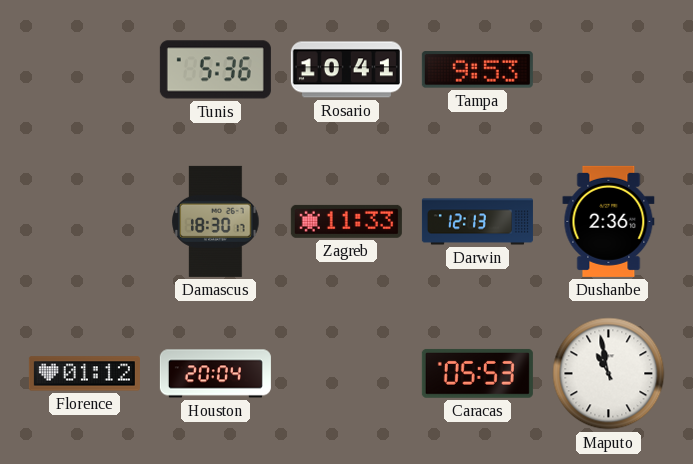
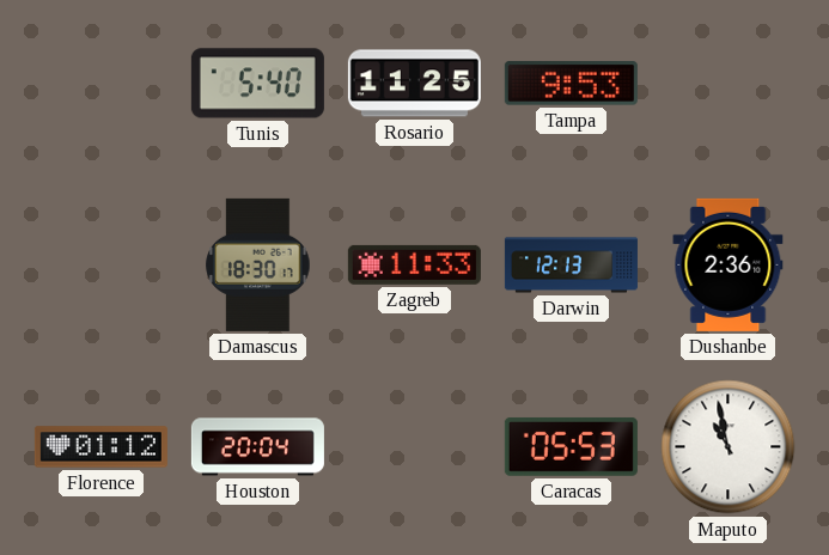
Tunis: 5:36 -> 5:40 (257, 84)
Rosario: 10:41 -> 11:25 (414, 84)
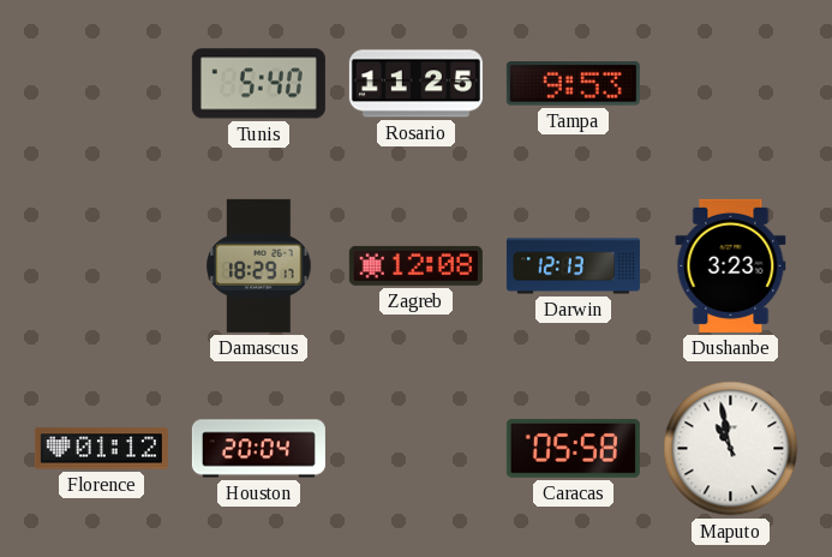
Damascus: 18:30 -> 18:29 (259, 265)
Zagreb: 11:33 -> 12:08 (415, 265)
Dushanbe: 2:36 -> 3:23 (731, 265)
Caracas: 05:53 -> 05:58 (573, 448)
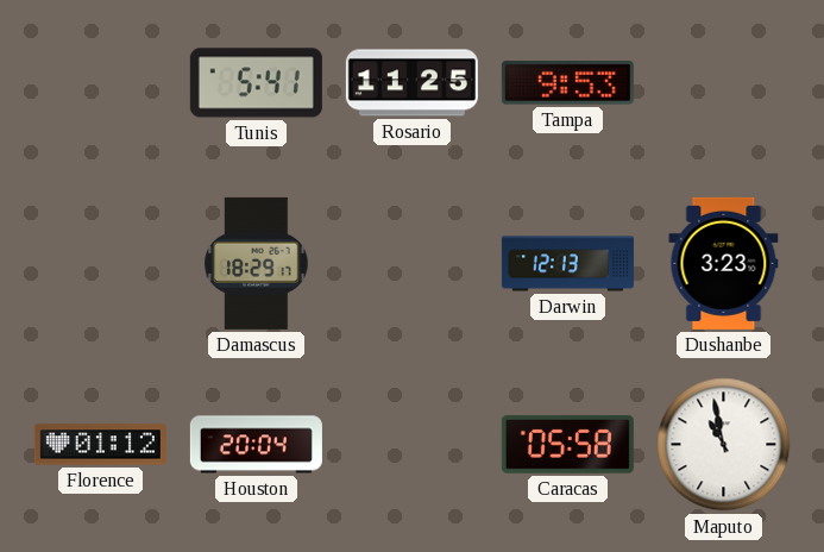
Tunis: 5:40 -> 5:41 (256, 83)
Zagreb: 12:08 -> none (415, 265)
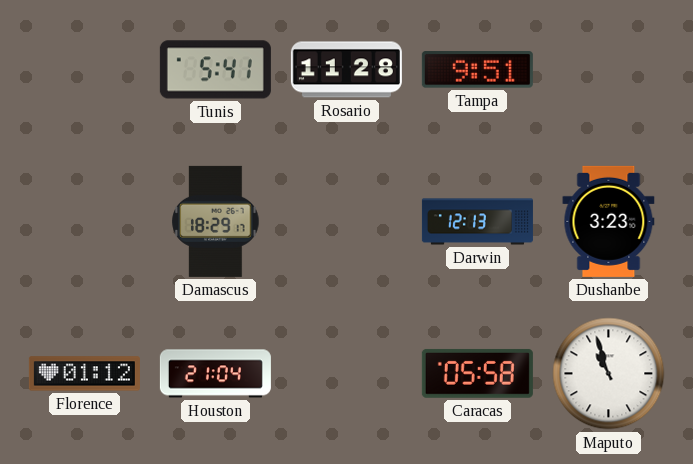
Rosario: 11:25 -> 11:28 (346, 70)
Tampa: 9:53 -> 9:51 (477, 70)
Houston: 20:04 -> 21:04 (215, 374)
Maputo: 10:58 -> 10:57 (609, 374)
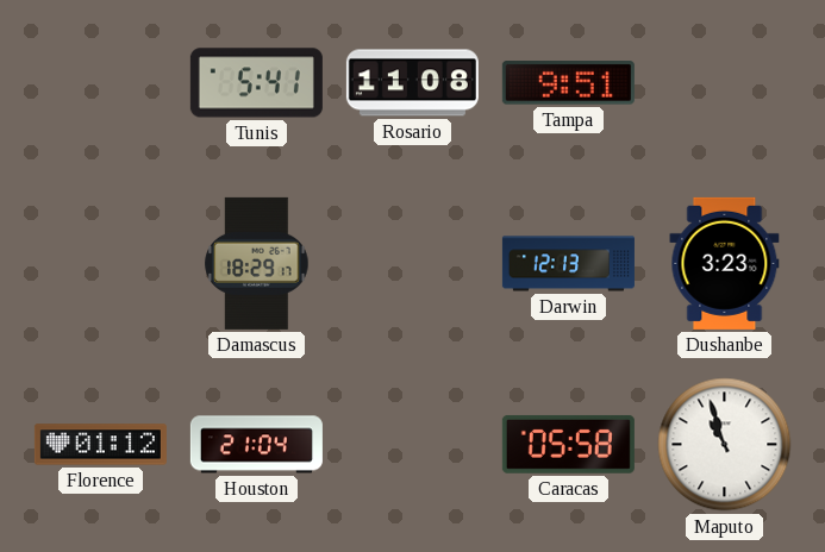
Rosario: 11:28 -> 11:08 (412, 83)
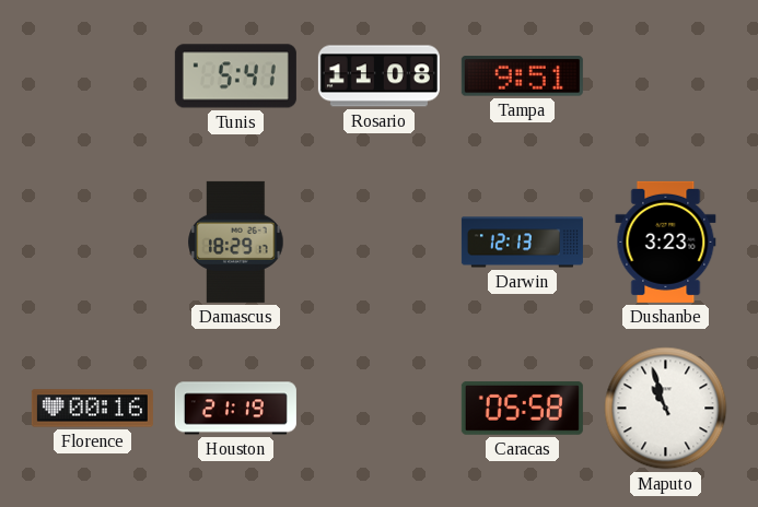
Florence: 01:12 -> 00:16 (92, 409)
Houston: 21:04 -> 21:19 (235, 409)
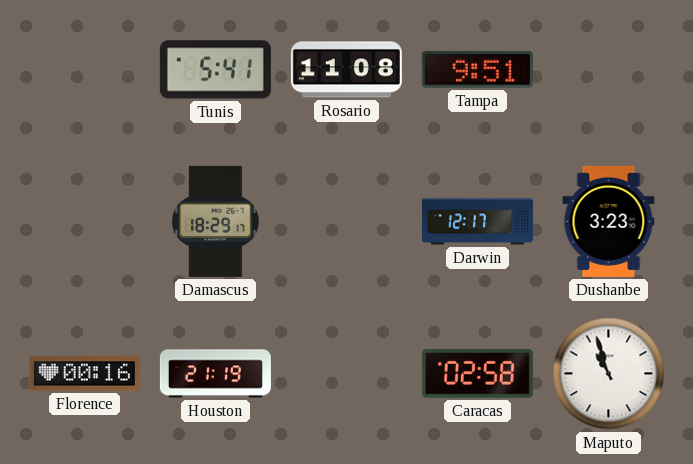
Darwin: 12:13 -> 12:17 (477, 222)
Caracas: 05:58 -> 02:58 (477, 373)
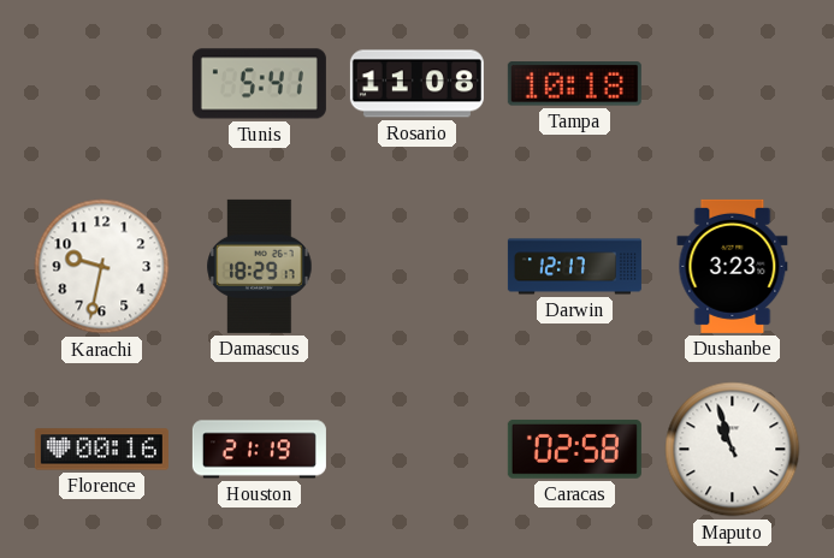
Tampa: 9:51 -> 10:18 (574, 84)
Karachi: none -> 9:32 (102, 267)
